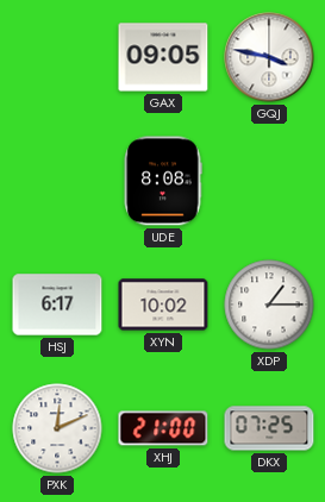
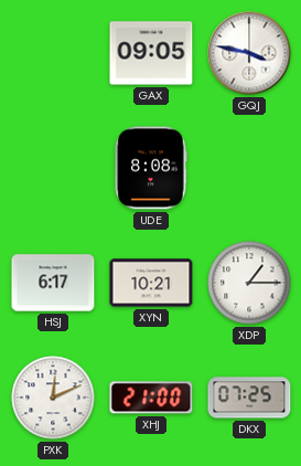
XYN: 10:02 -> 10:21 (151, 283)
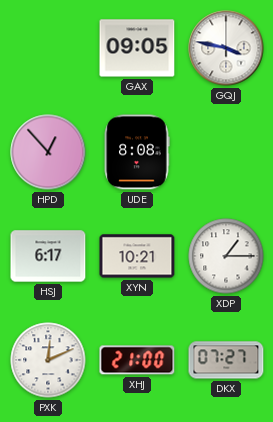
HPD: none -> 12:53 (48, 152)
DKX: 07:25 -> 07:27 (226, 360)
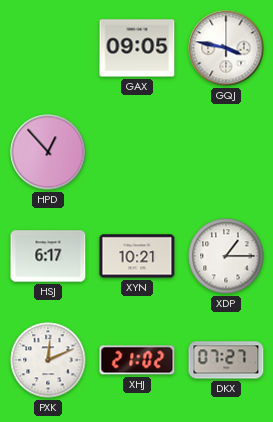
UDE: 8:08 -> none (137, 152)
XHJ: 21:00 -> 21:02 (137, 360)
